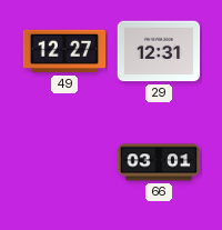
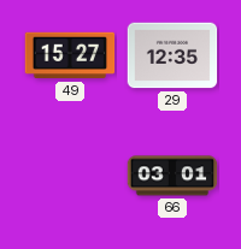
49: 12:27 -> 15:27 (70, 55)
29: 12:31 -> 12:35 (172, 55)
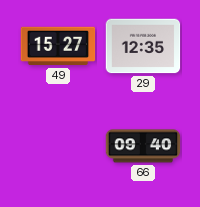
66: 03:01 -> 09:40 (143, 146)
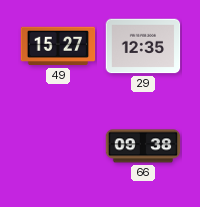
66: 09:40 -> 09:38 (143, 146)
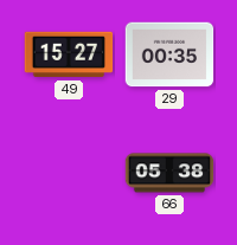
29: 12:35 -> 00:35 (169, 54)
66: 09:38 -> 05:38 (169, 173)
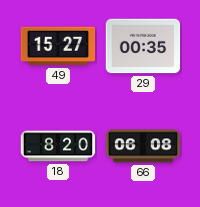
18: none -> 8:20 (58, 146)
66: 05:38 -> 06:08 (143, 146)
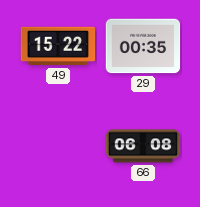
49: 15:27 -> 15:22 (58, 46)
18: 8:20 -> none (58, 146)
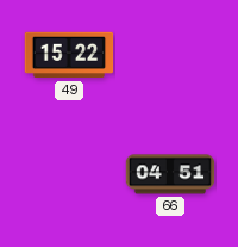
29: 00:35 -> none (143, 46)
66: 06:08 -> 04:51 (170, 174)
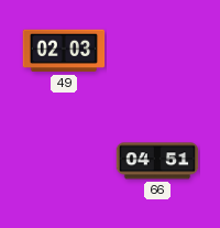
49: 15:22 -> 02:03 (64, 51)
